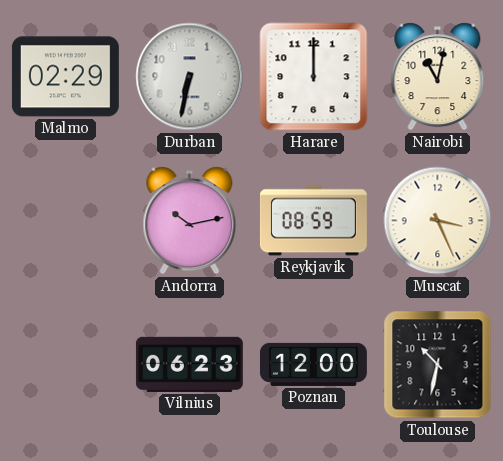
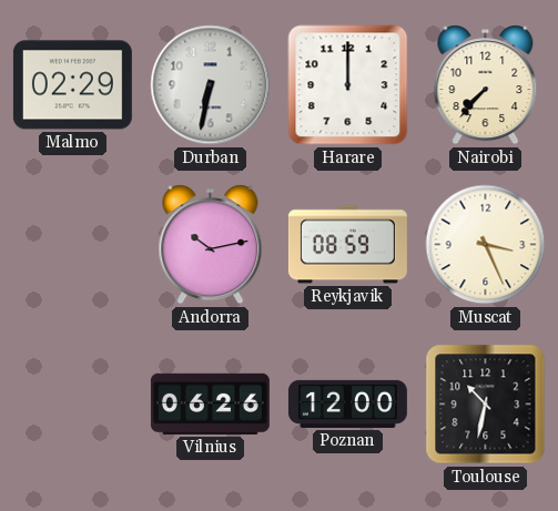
Nairobi: 11:02 -> 7:37 (486, 85)
Vilnius: 06:23 -> 06:26 (210, 403)
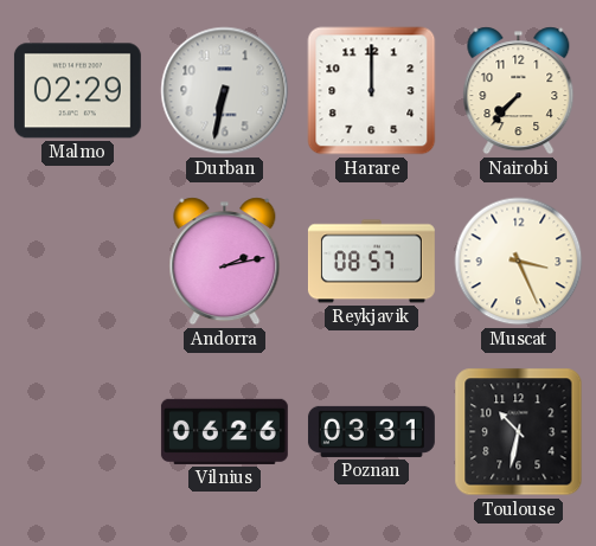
Andorra: 10:13 -> 2:13 (225, 262)
Reykjavik: 08:59 -> 08:57 (371, 262)
Poznan: 12:00 -> 03:31 (371, 431)
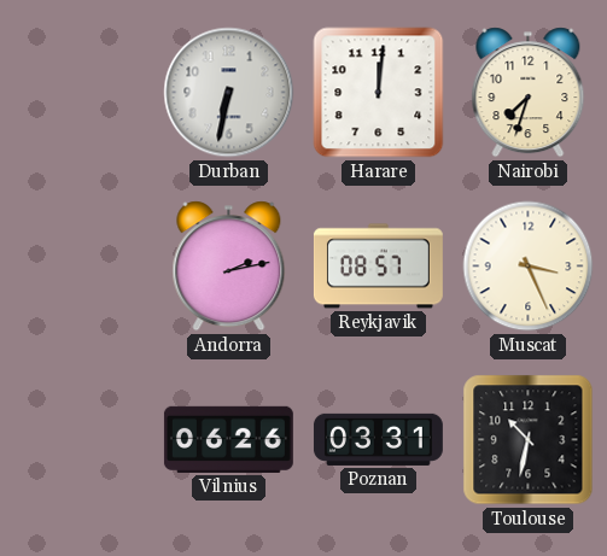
Malmo: 02:29 -> none (77, 91)
Harare: 12:00 -> 12:01 (379, 93)
Nairobi: 7:37 -> 7:33 (529, 93)
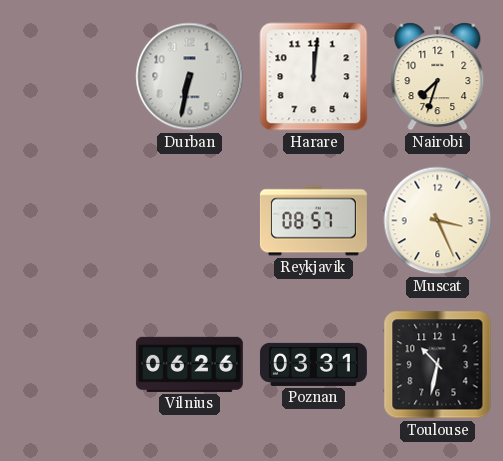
Andorra: 2:13 -> none (229, 267)
